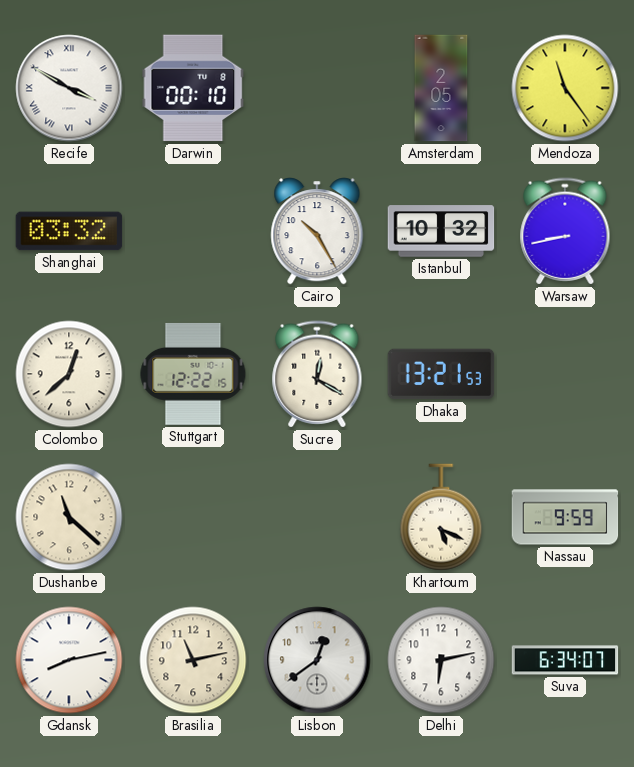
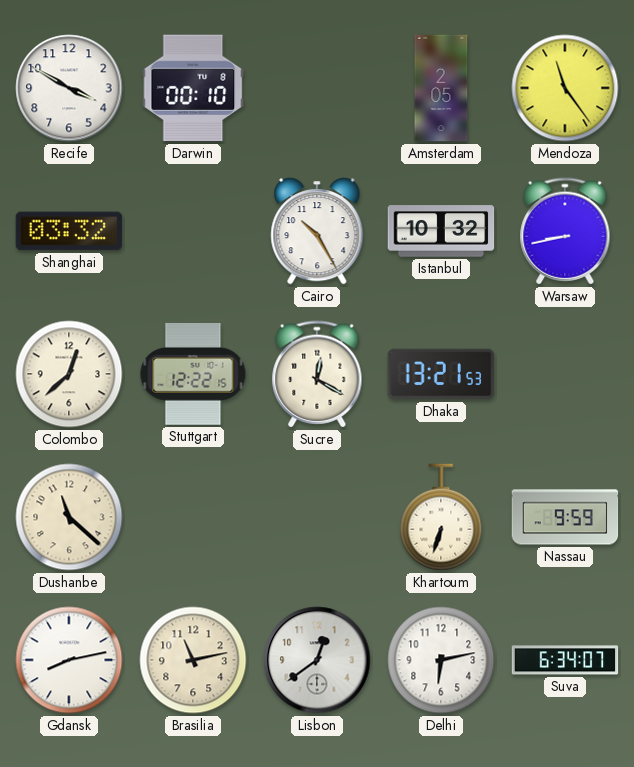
Recife numerals: Roman -> Arabic (69, 88)
Khartoum: 5:19 -> 6:33 (441, 517)
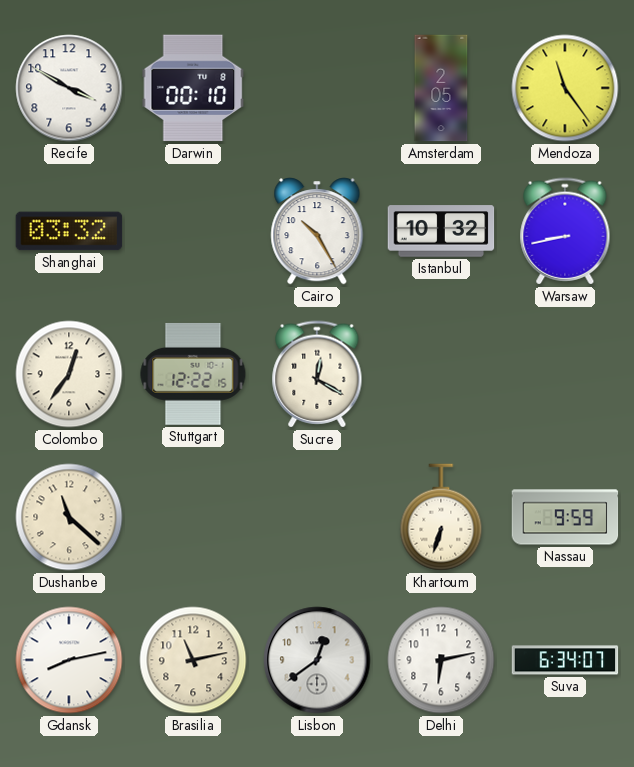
Colombo: 12:38 -> 12:36 (69, 374)
Dhaka: 13:21 -> none (441, 374)
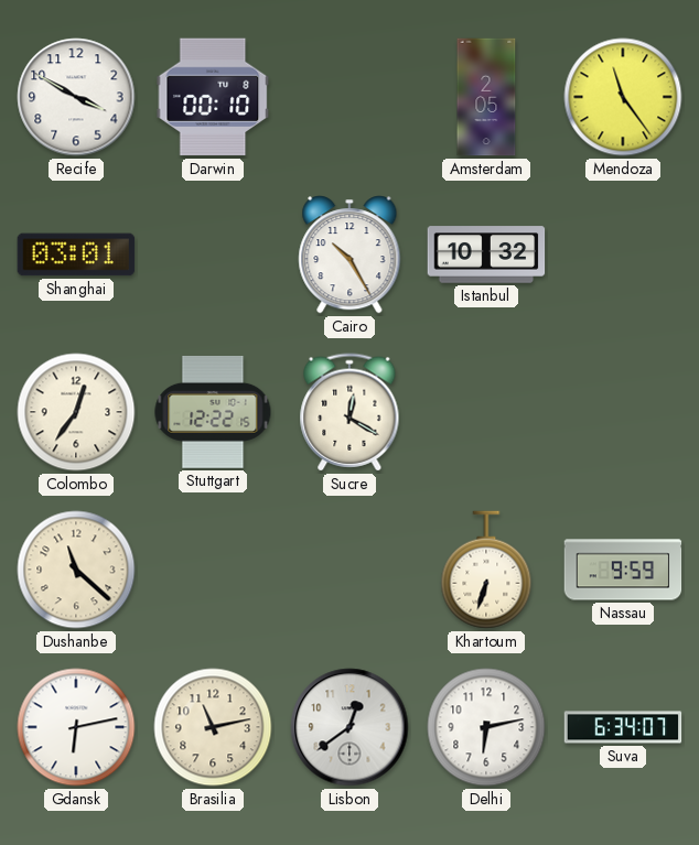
Shanghai: 03:32 -> 03:01 (76, 254)
Warsaw: 8:43 -> none (565, 231)
Gdansk: 8:13 -> 6:13 (76, 727)
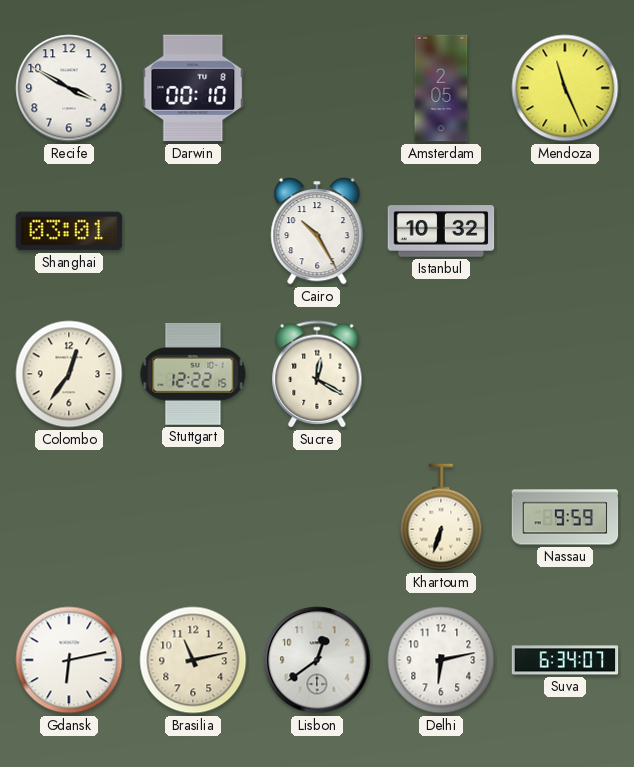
Mendoza: 11:24 -> 11:26 (565, 88)
Dushanbe: 11:22 -> none (76, 570)
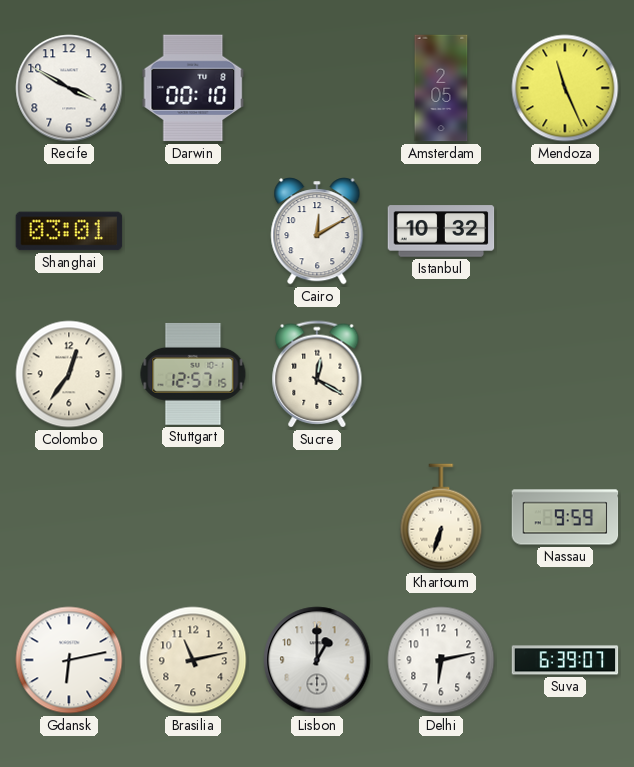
Cairo: 10:25 -> 12:10 (317, 231)
Stuttgart: 12:22 -> 12:57 (193, 374)
Lisbon: 12:39 -> 1:00 (317, 660)
Suva: 6:34 -> 6:39 (565, 660)
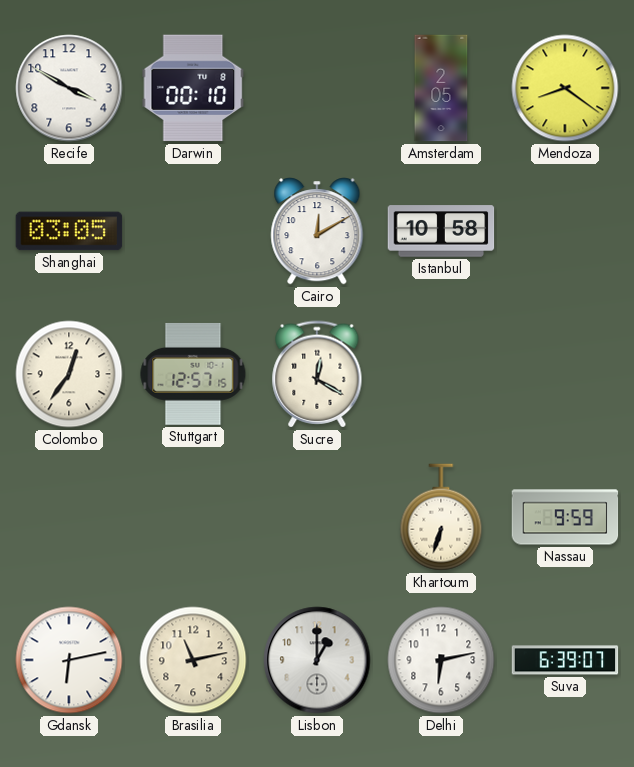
Mendoza: 11:26 -> 8:21 (565, 88)
Shanghai: 03:01 -> 03:05 (69, 231)
Istanbul: 10:32 -> 10:58 (441, 231)
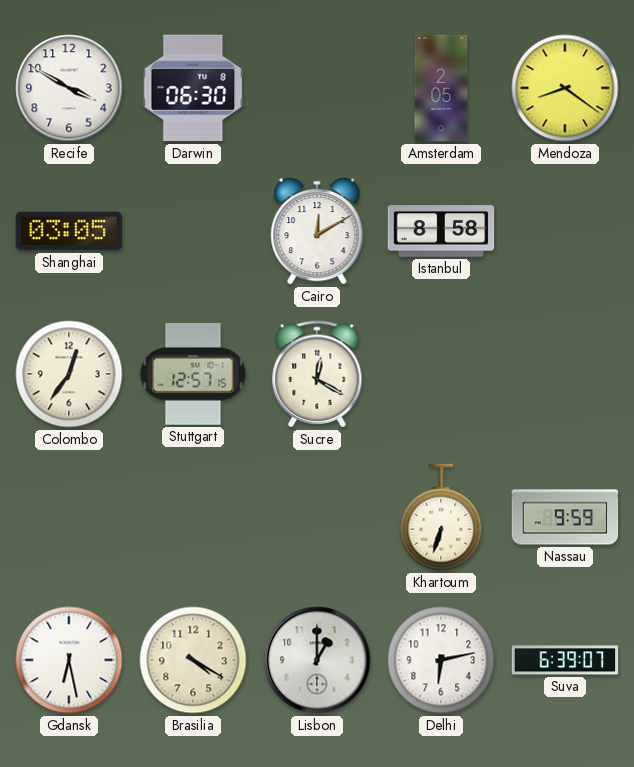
Darwin: 00:10 -> 06:30 (193, 88)
Istanbul: 10:58 -> 8:58 (441, 231)
Gdansk: 6:13 -> 6:28 (69, 660)
Brasilia: 11:13 -> 4:20 (193, 660)
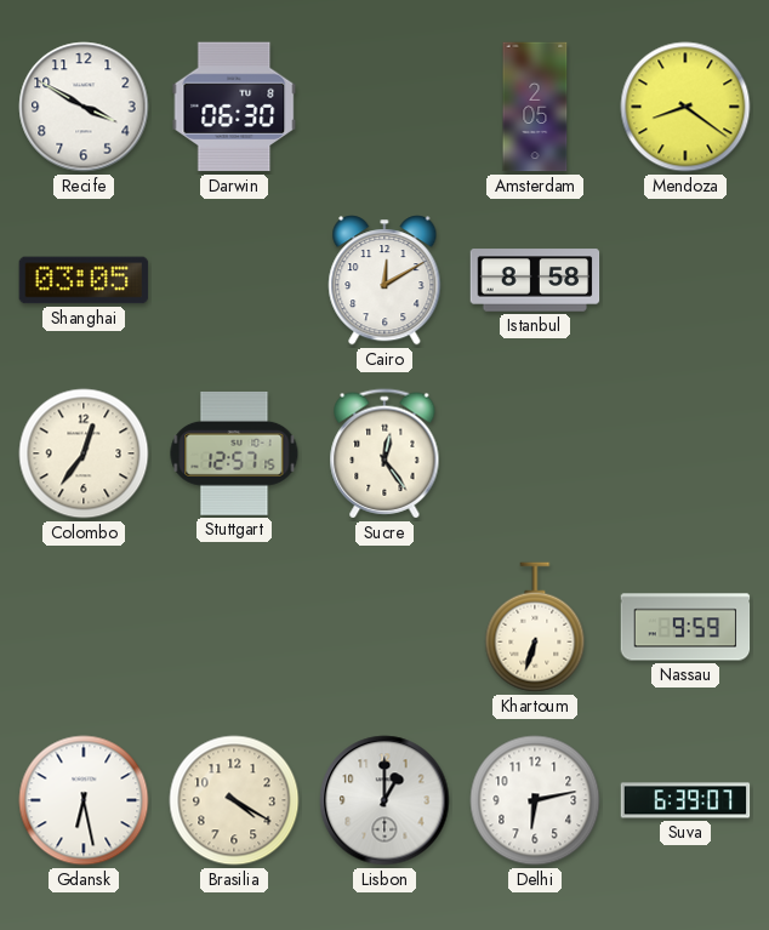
Sucre: 12:20 -> 12:24 (384, 453)
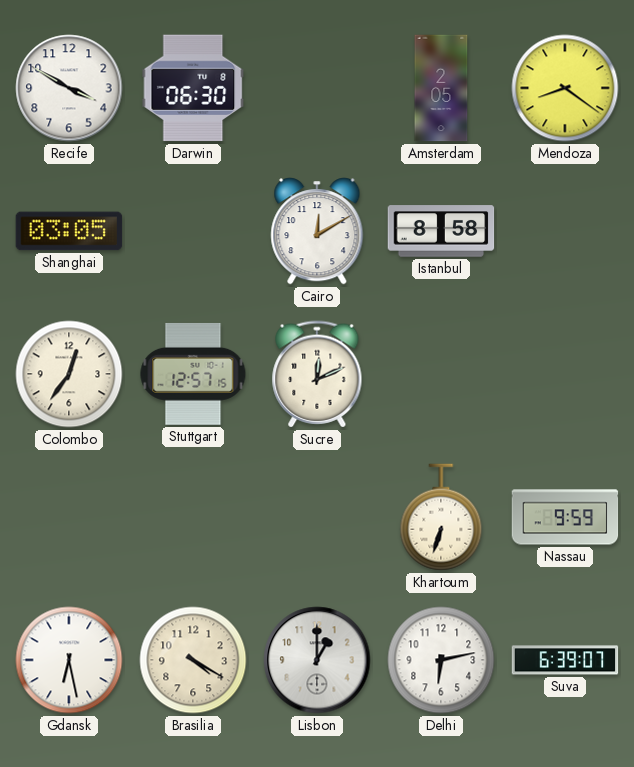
Sucre: 12:24 -> 12:11 (317, 374)
